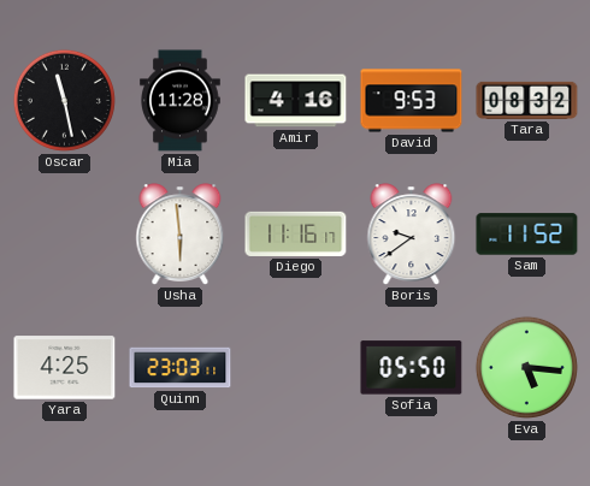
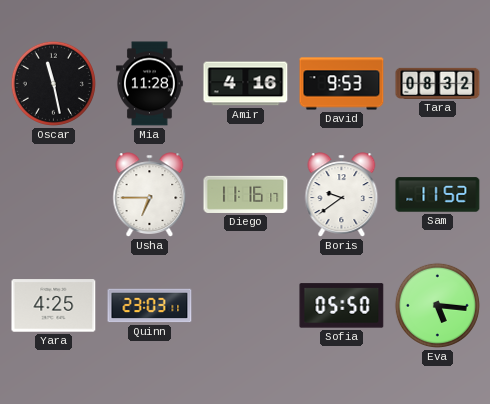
Usha: 5:59 -> 6:45 (150, 195)
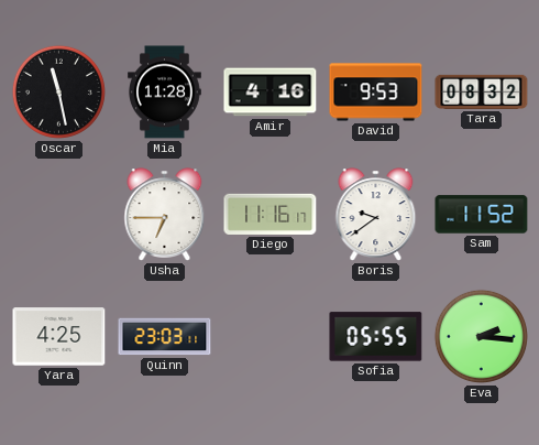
Sofia: 05:50 -> 05:55 (376, 337)
Eva: 5:16 -> 2:16 (481, 336)
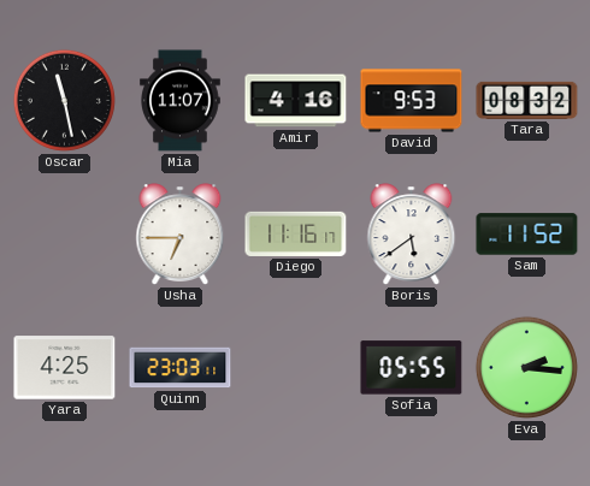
Mia: 11:28 -> 11:07 (181, 101)
Boris: 9:39 -> 5:39 (412, 235)
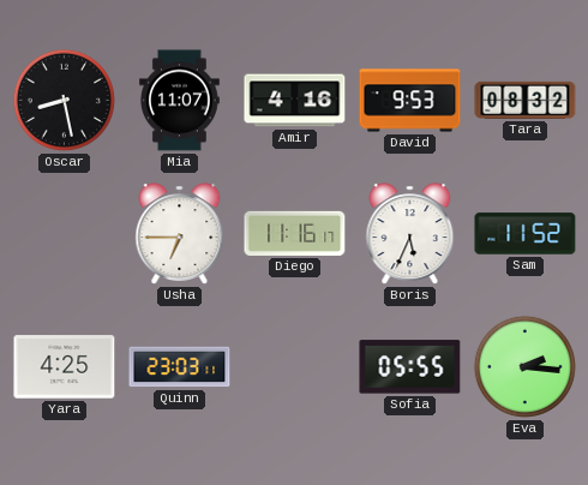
Oscar: 11:28 -> 8:28 (64, 100)
Boris: 5:39 -> 5:34 (410, 234)
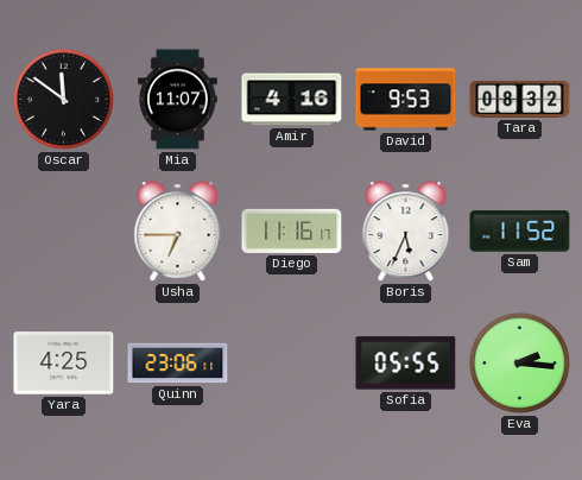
Oscar: 8:28 -> 11:51 (63, 99)
Quinn: 23:03 -> 23:06 (178, 364)
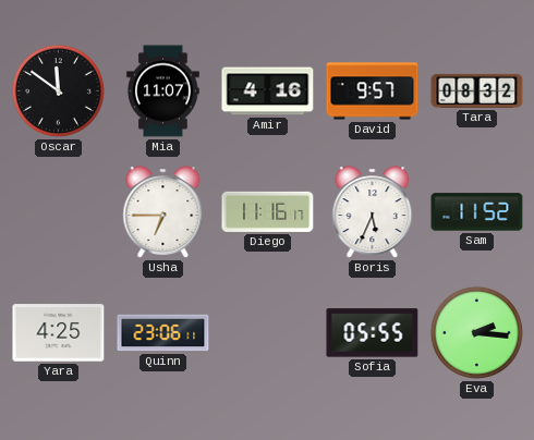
David: 9:53 -> 9:57 (373, 91)
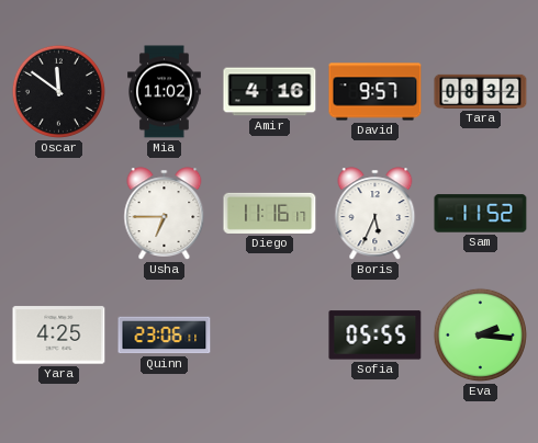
Mia: 11:07 -> 11:02 (165, 92)
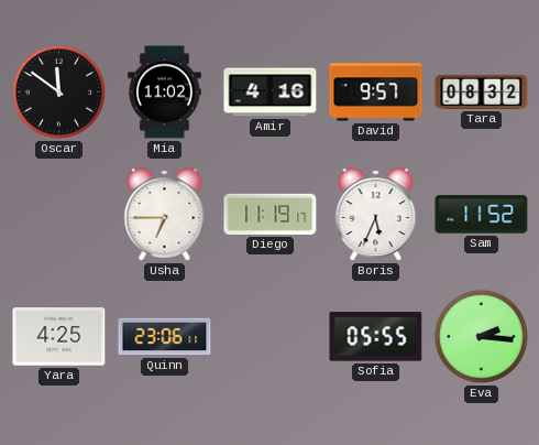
Diego: 11:16 -> 11:19 (271, 214)
